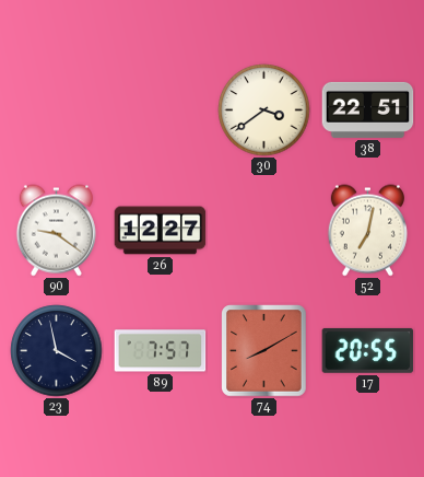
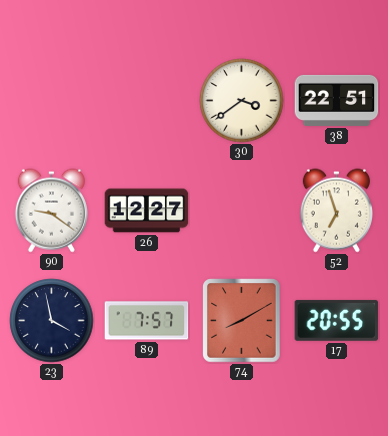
52: 7:02 -> 6:57 (336, 211)
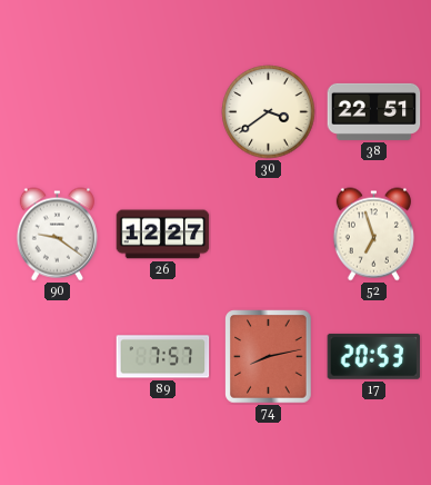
23: 3:58 -> none (52, 321)
74: 8:10 -> 8:13 (269, 357)
17: 20:55 -> 20:53 (374, 356)
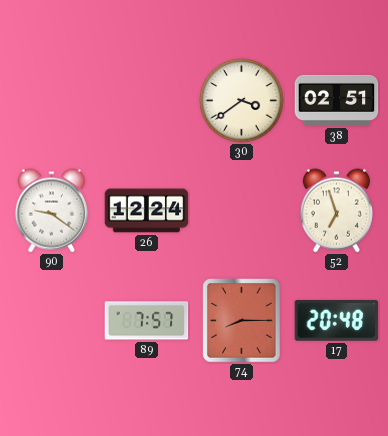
38: 22:51 -> 02:51 (337, 100)
26: 12:27 -> 12:24 (147, 211)
74: 8:13 -> 8:15 (242, 321)
17: 20:53 -> 20:48 (337, 320)
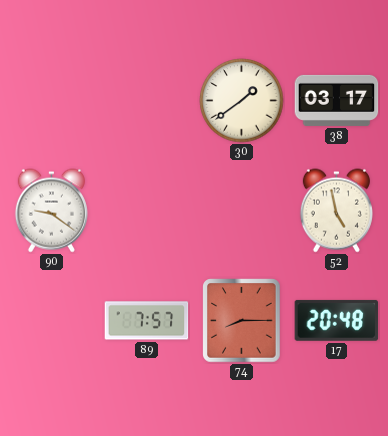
30: 3:39 -> 1:39 (242, 101)
38: 02:51 -> 03:17 (337, 100)
26: 12:24 -> none (147, 211)
52: 6:57 -> 4:58 (336, 211)
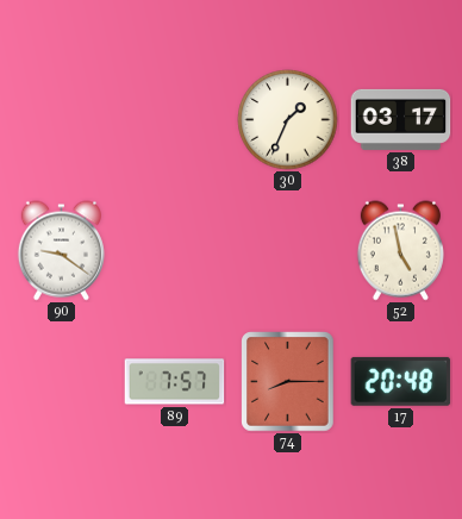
30: 1:39 -> 1:34 (288, 120)
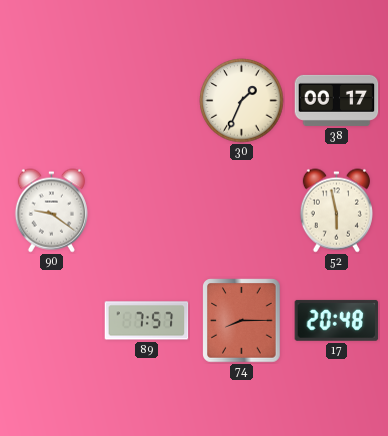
38: 03:17 -> 00:17 (337, 100)
52: 4:58 -> 5:58 (336, 211)
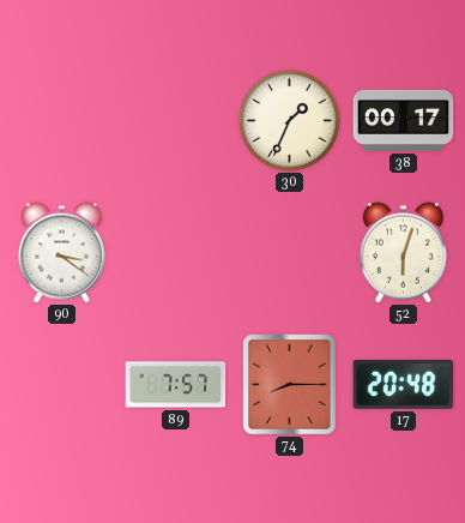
90: 9:21 -> 3:21 (61, 253)
52: 5:58 -> 6:03 (403, 253)
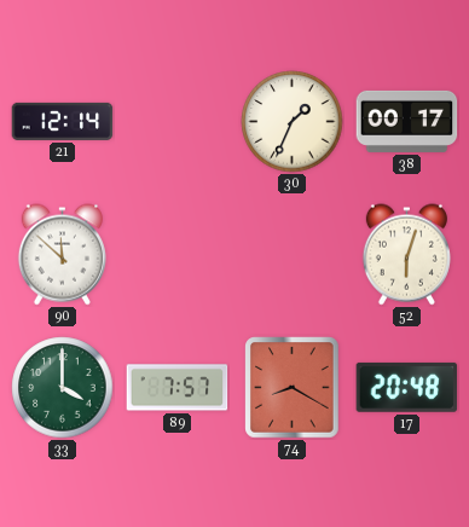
21: none -> 12:14 (63, 121)
90: 3:21 -> 11:52 (62, 255)
33: none -> 4:00 (63, 388)
74: 8:15 -> 8:20 (293, 388)
